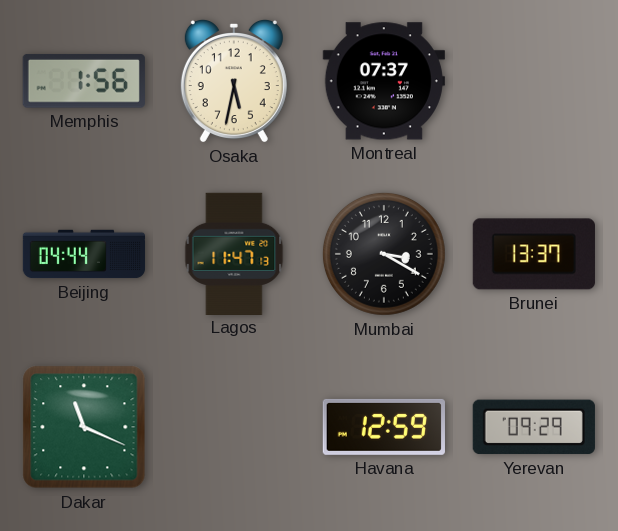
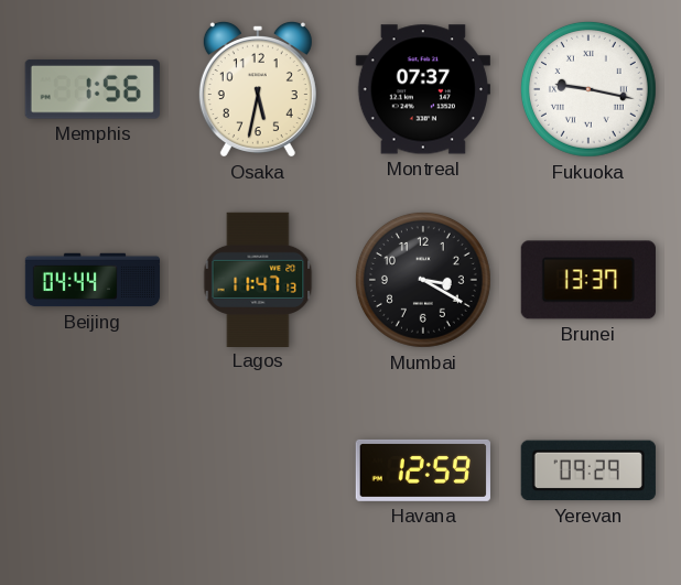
Fukuoka: none -> 9:17 (588, 89)
Dakar: 11:19 -> none (84, 427)
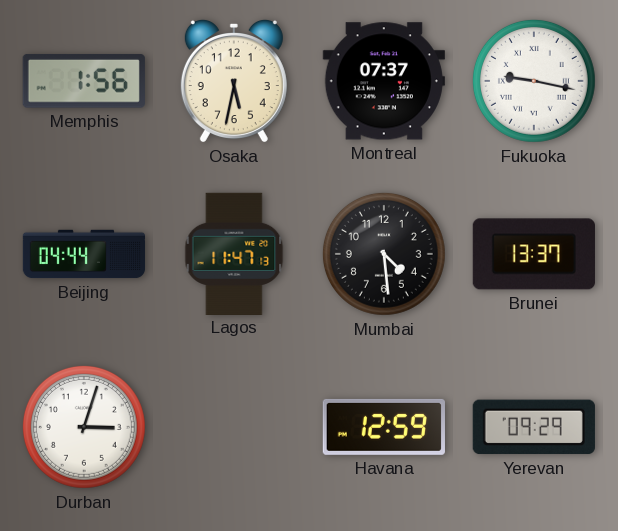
Mumbai: 3:20 -> 4:29 (384, 254)
Durban: none -> 3:03 (84, 427)
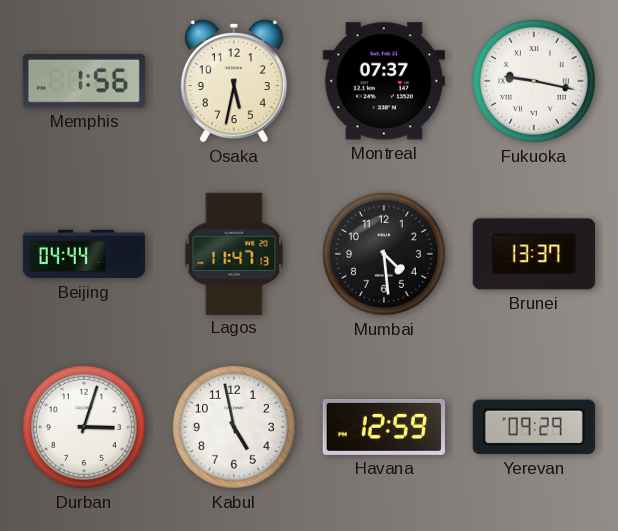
Kabul: none -> 4:58 (234, 427)
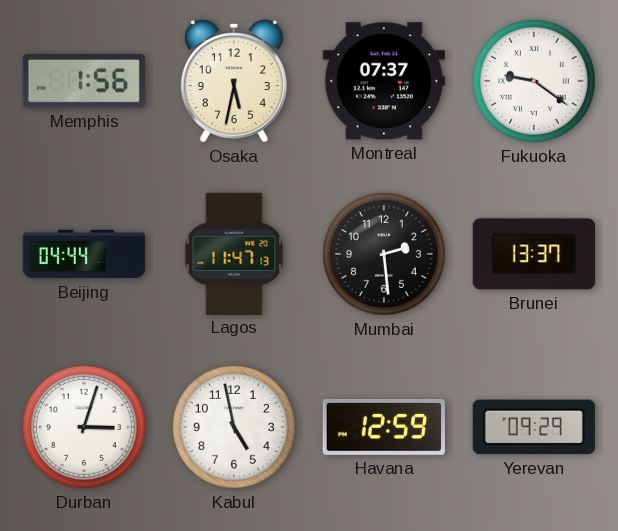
Fukuoka: 9:17 -> 9:21 (534, 81)
Mumbai: 4:29 -> 2:29 (384, 254)
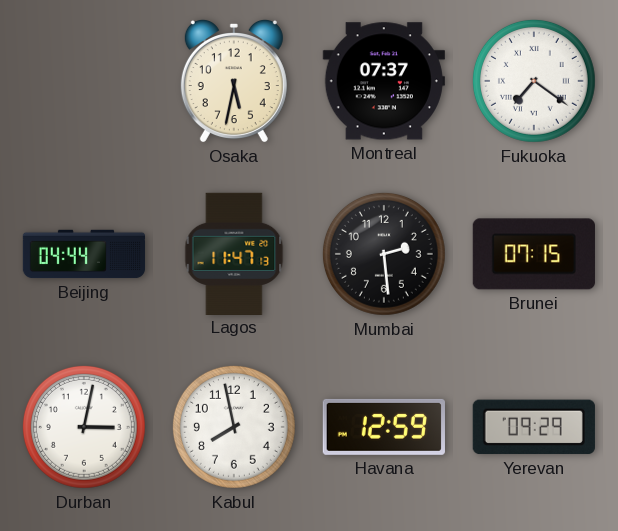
Memphis: 1:56 -> none (84, 81)
Fukuoka: 9:21 -> 7:21 (534, 81)
Brunei: 13:37 -> 07:15 (534, 254)
Durban: 3:03 -> 3:02 (84, 427)
Kabul: 4:58 -> 7:58 (234, 427)
